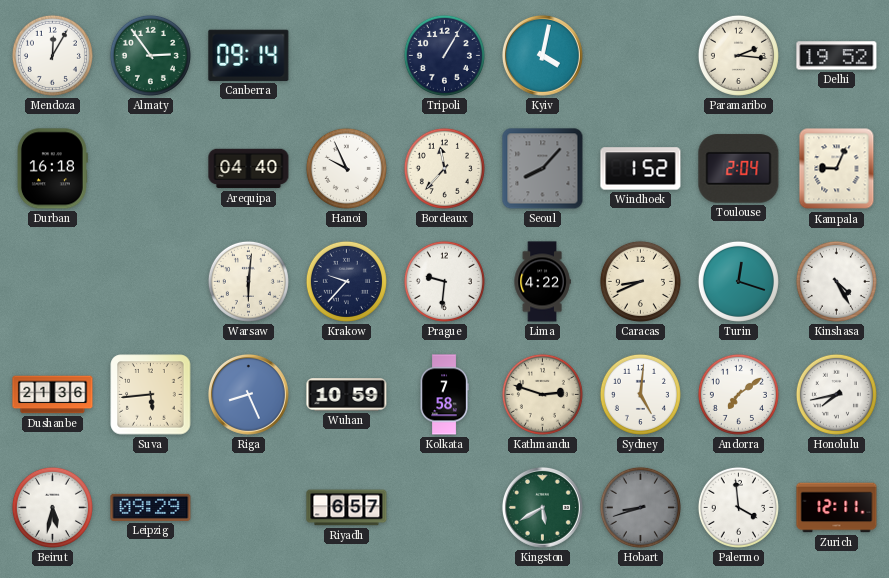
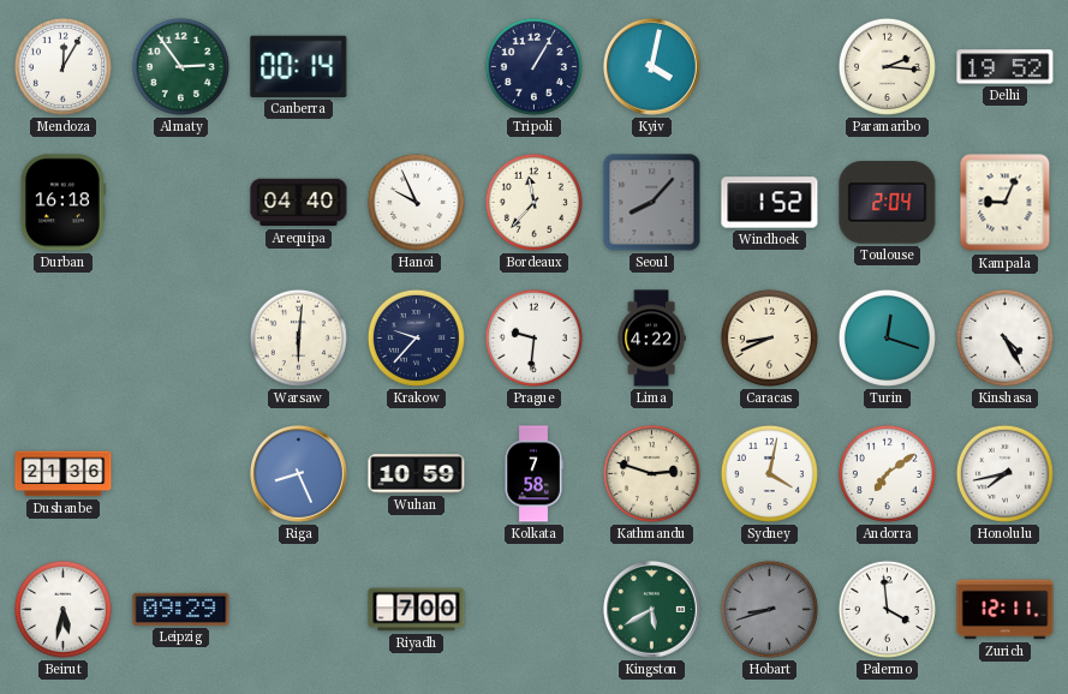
Canberra: 09:14 -> 00:14 (299, 66)
Suva: 5:44 -> none (151, 395)
Sydney: 5:01 -> 4:02 (769, 473)
Riyadh: 6:57 -> 7:00 (417, 610)
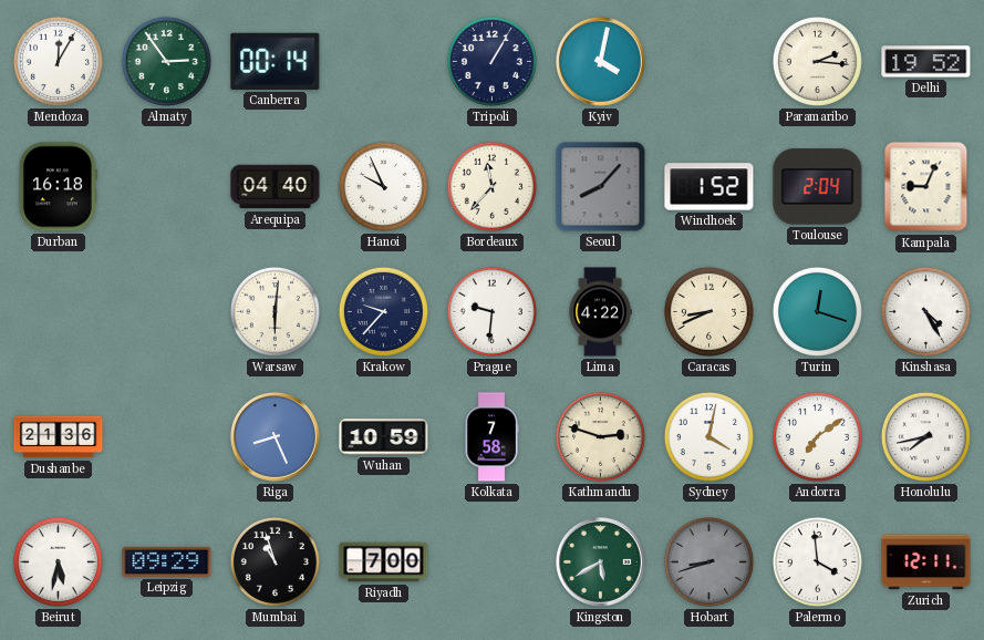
Mumbai: none -> 10:57 (275, 561)
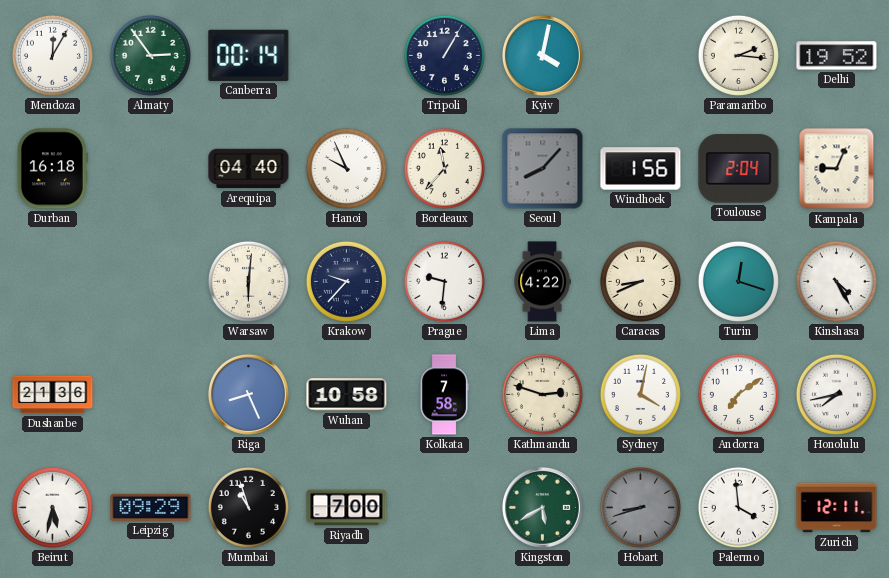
Windhoek: 1:52 -> 1:56 (641, 169)
Wuhan: 10:59 -> 10:58 (347, 395)
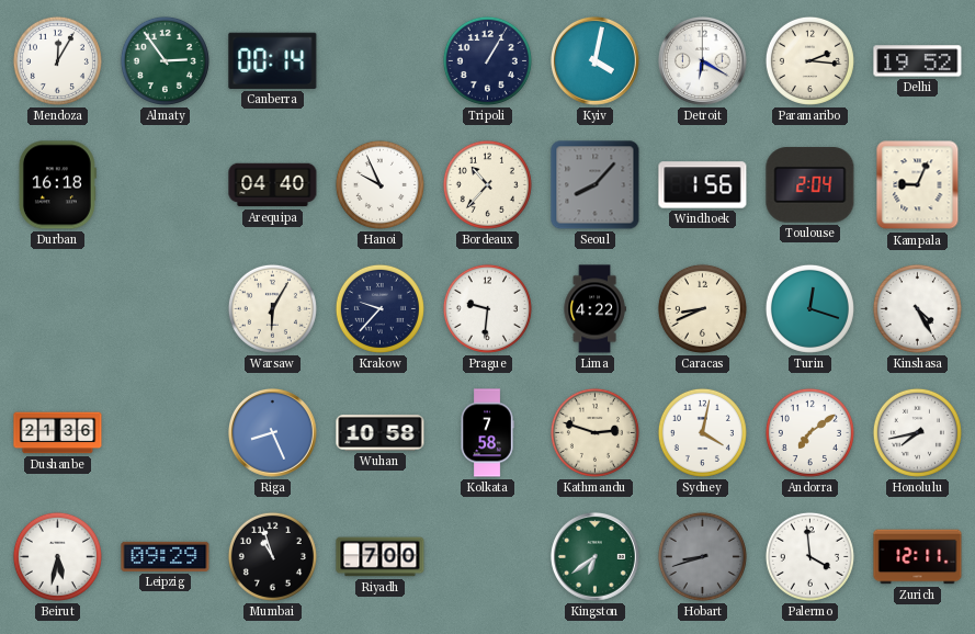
Detroit: none -> 6:20 (703, 61)
Bordeaux: 11:37 -> 10:37 (487, 184)
Warsaw: 6:01 -> 6:05 (272, 308)
Kingston: 5:40 -> 6:39 (596, 557)
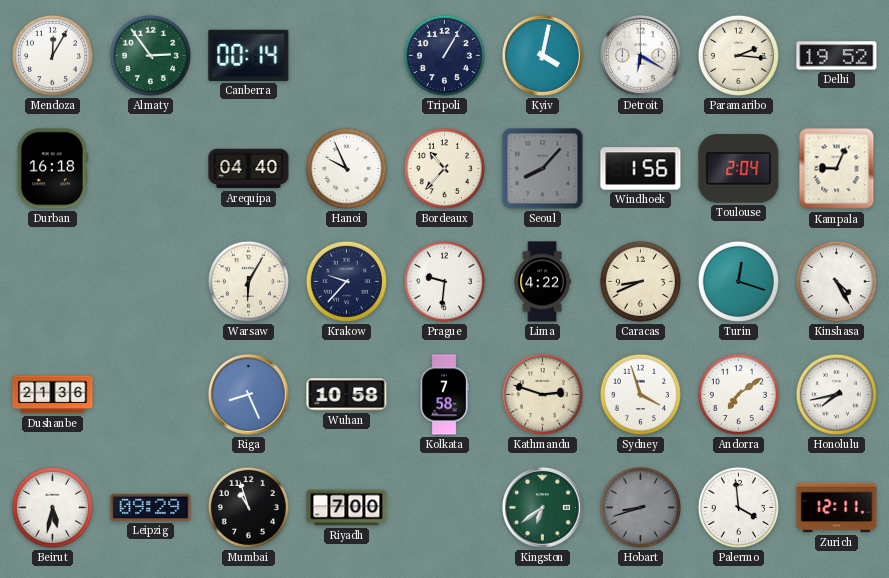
Sydney: 4:02 -> 3:57 (640, 394)
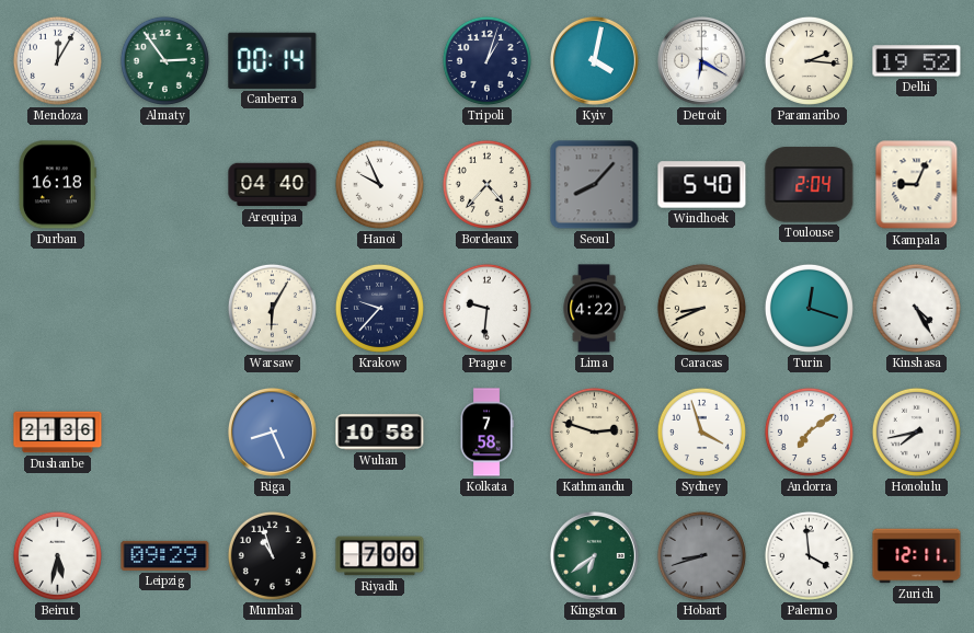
Tripoli: 1:05 -> 1:03 (486, 60)
Bordeaux: 10:37 -> 4:37 (486, 184)
Windhoek: 1:56 -> 5:40 (702, 185)
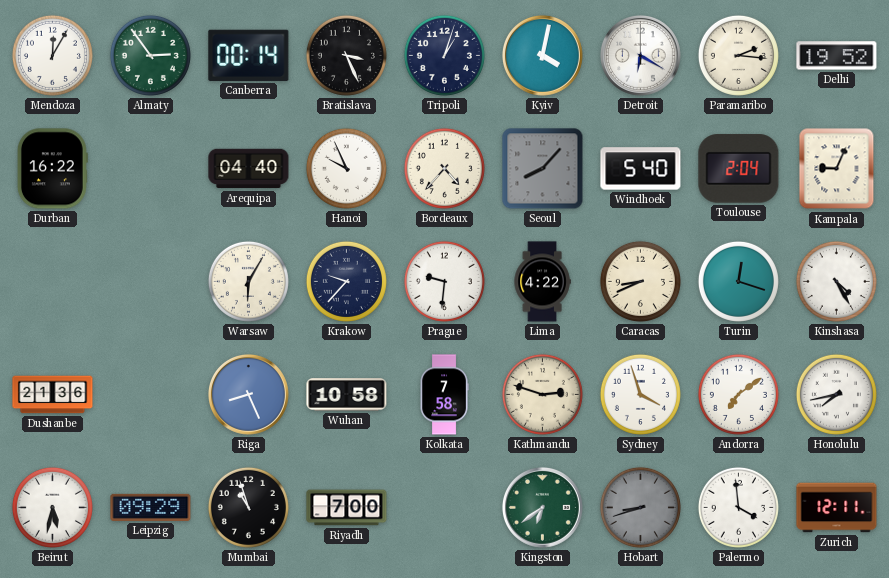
Bratislava: none -> 3:26 (346, 55)
Durban: 16:18 -> 16:22 (52, 169)
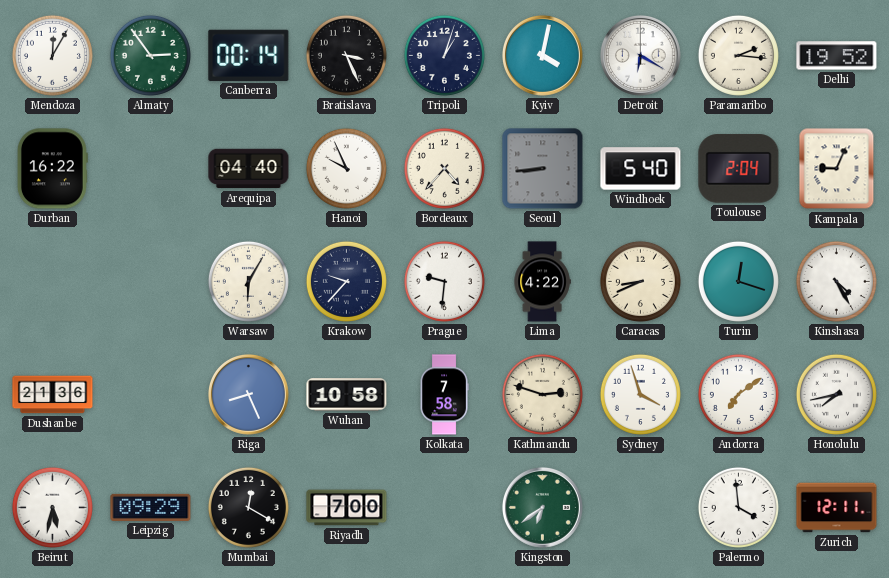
Seoul: 8:07 -> 8:44 (543, 169)
Mumbai: 10:57 -> 12:20 (248, 507)
Hobart: 8:42 -> none (640, 507)
